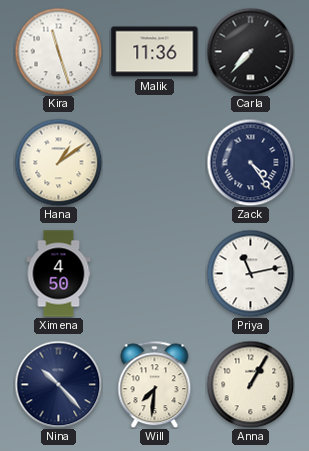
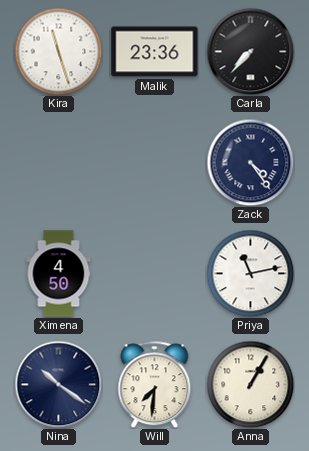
Malik: 11:36 -> 23:36 (155, 52)
Hana: 1:09 -> none (58, 162)
Nina: 10:23 -> 10:21 (58, 384)
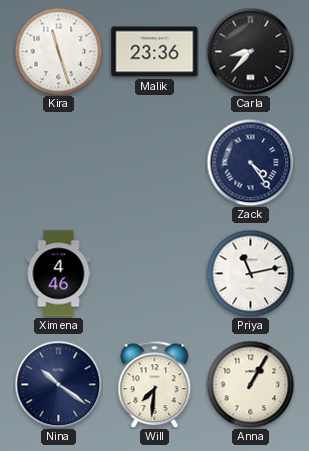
Carla: 7:37 -> 8:37 (250, 51)
Ximena: 4:50 -> 4:46 (59, 274)
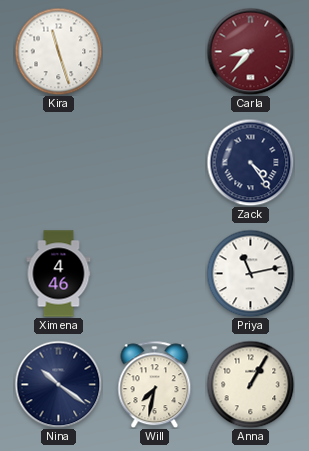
Malik: 23:36 -> none (155, 52)
Carla dial: black -> burgundy (250, 51)
Will: 7:31 -> 7:32 (155, 384)
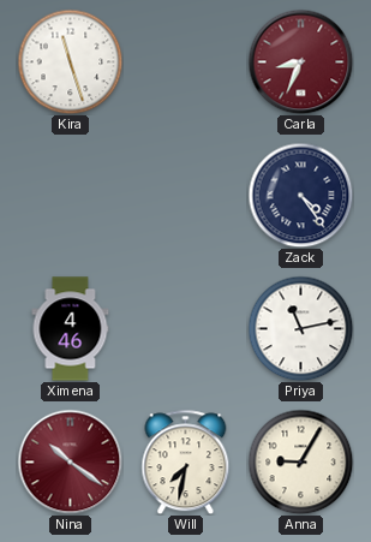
Carla: 8:37 -> 8:34 (300, 61)
Nina dial: navy -> burgundy (70, 461)
Anna: 1:05 -> 9:05 (300, 461)
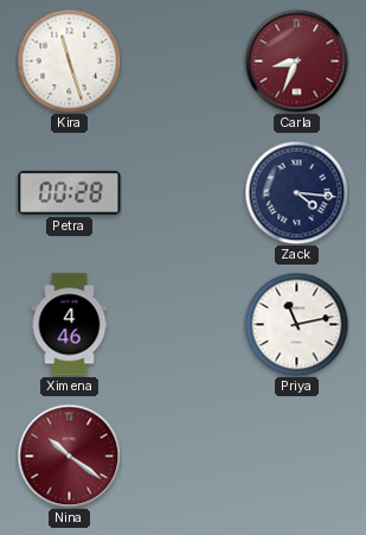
Petra: none -> 00:28 (70, 192)
Zack: 4:24 -> 4:16 (296, 192)
Will: 7:32 -> none (186, 461)
Anna: 9:05 -> none (300, 461)
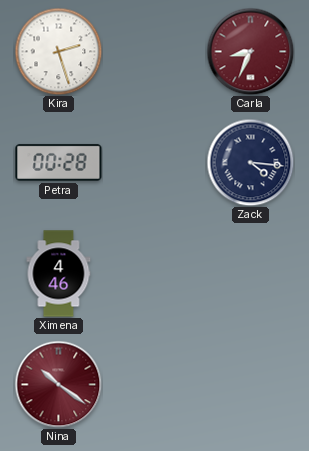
Kira: 11:27 -> 2:27 (58, 51)
Priya: 11:13 -> none (296, 324)
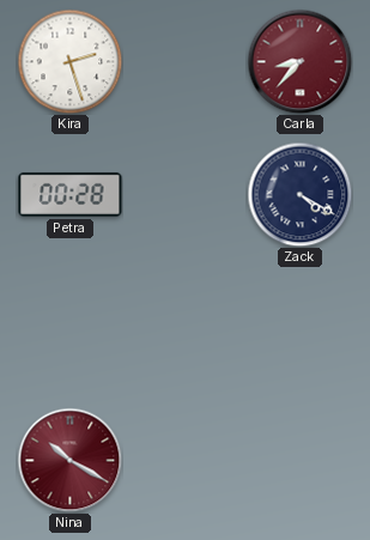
Carla: 8:34 -> 8:37 (299, 61)
Zack: 4:16 -> 4:20 (299, 194)
Ximena: 4:46 -> none (59, 274)
Nina: 10:21 -> 10:20 (69, 460)
